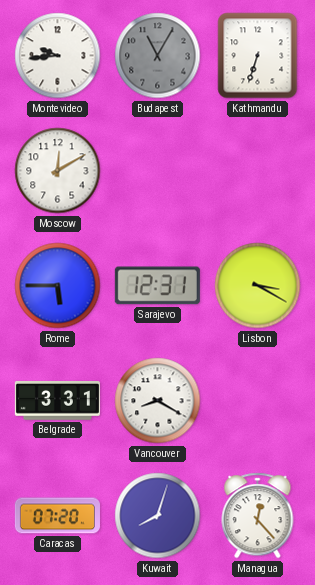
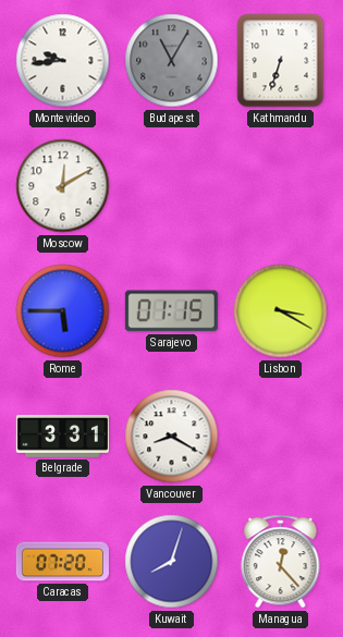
Sarajevo: 12:31 -> 01:15 (171, 311)
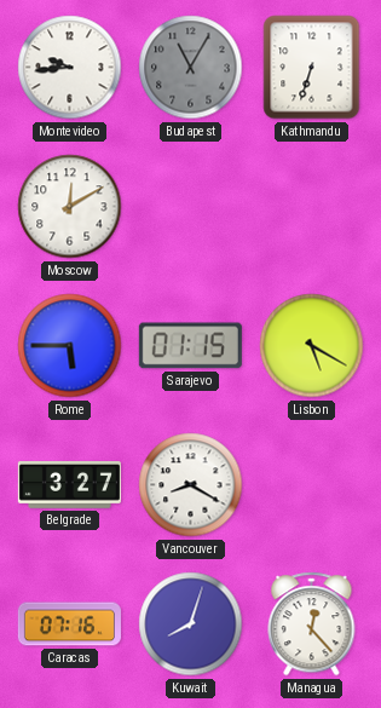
Lisbon: 3:20 -> 5:20 (312, 346)
Belgrade: 3:31 -> 3:27 (69, 485)
Caracas: 07:20 -> 07:16 (69, 624)
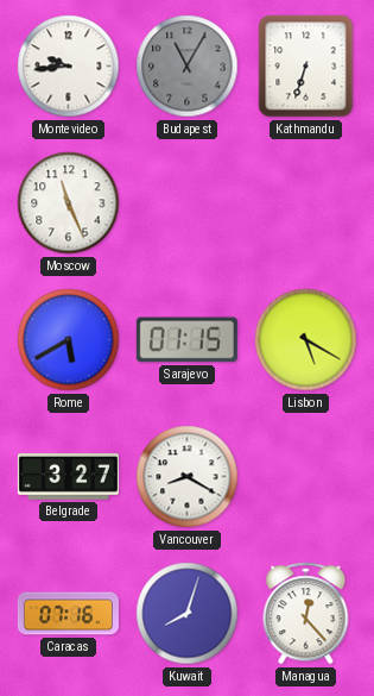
Moscow: 12:10 -> 11:26 (69, 203)
Rome: 5:45 -> 5:40 (69, 340)
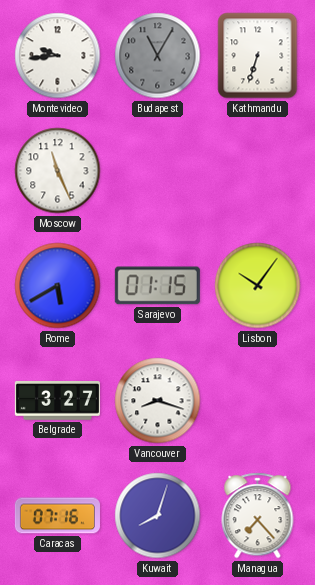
Lisbon: 5:20 -> 10:06 (258, 286)
Vancouver: 8:20 -> 8:18 (158, 401)
Managua: 12:23 -> 7:23 (258, 516)
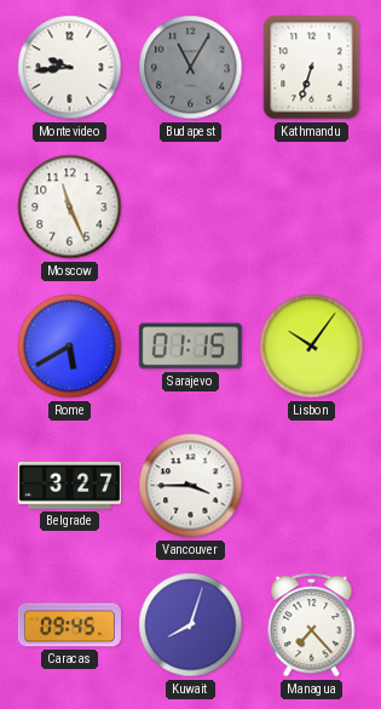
Vancouver: 8:18 -> 3:45 (191, 486)
Caracas: 07:16 -> 09:45 (69, 625)
